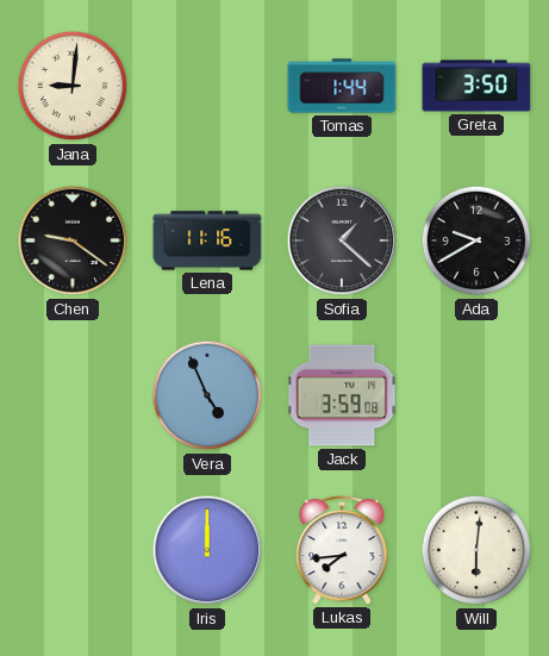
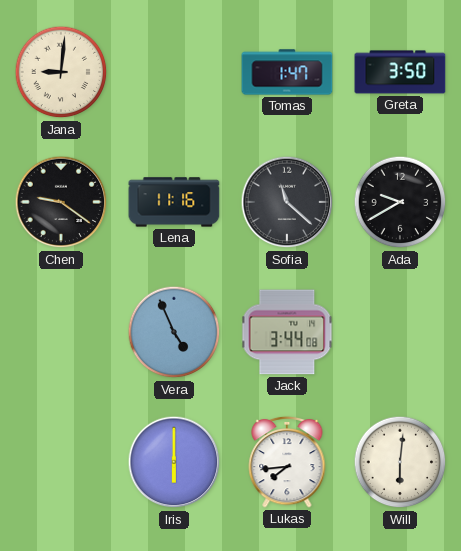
Tomas: 1:44 -> 1:47 (287, 72)
Sofia: 1:22 -> 11:22 (287, 202)
Jack: 3:59 -> 3:44 (287, 332)
Iris: 12:00 -> 6:00 (174, 462)
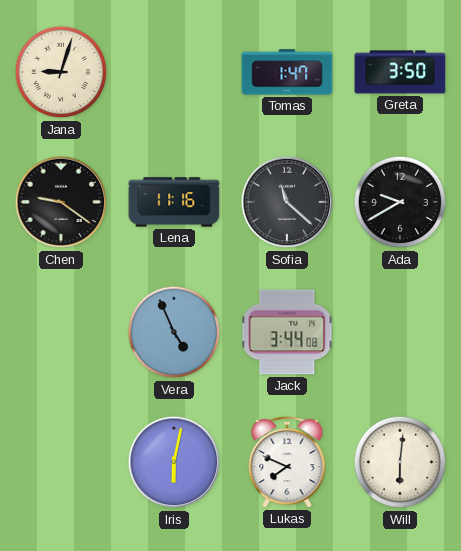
Jana: 9:01 -> 9:03 (61, 72)
Iris: 6:00 -> 6:02 (174, 462)
Lukas: 7:44 -> 7:49 (287, 462)
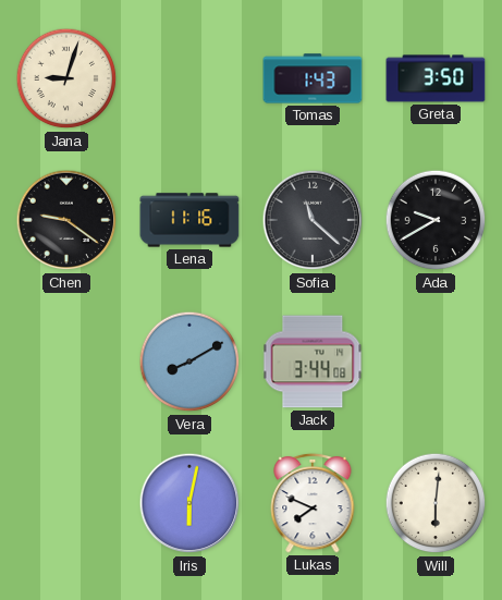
Tomas: 1:47 -> 1:43 (313, 78)
Vera: 4:56 -> 8:10 (189, 362)
